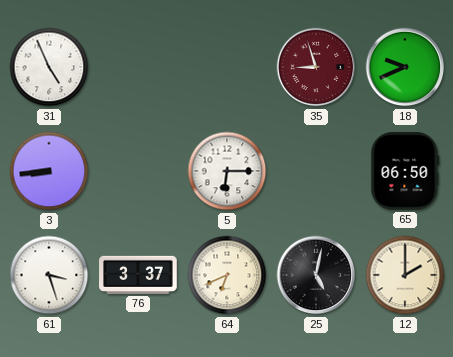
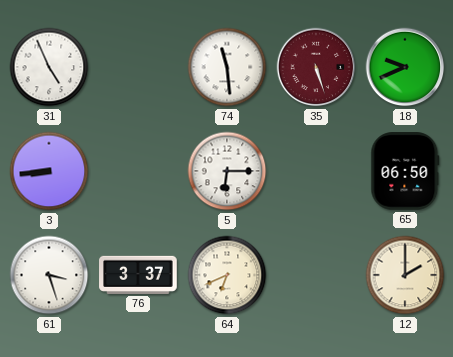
74: none -> 11:29 (227, 67)
35: 8:57 -> 5:27 (316, 67)
25: 5:02 -> none (316, 275)
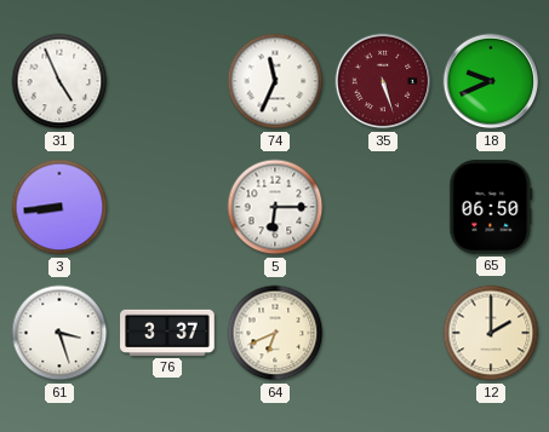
74: 11:29 -> 11:34 (275, 81)
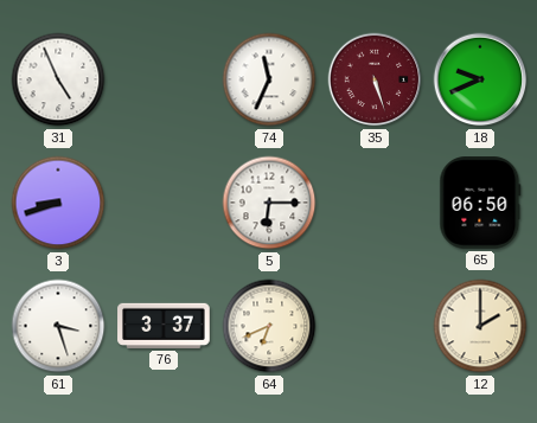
3: 8:44 -> 8:42 (58, 203)
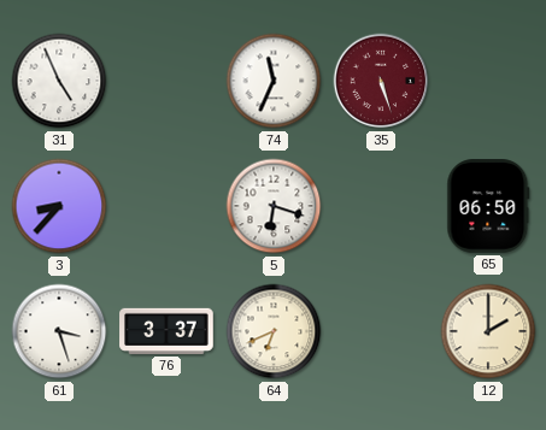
18: 9:41 -> none (480, 79)
3: 8:42 -> 8:37 (59, 206)
5: 6:15 -> 6:18 (274, 206)
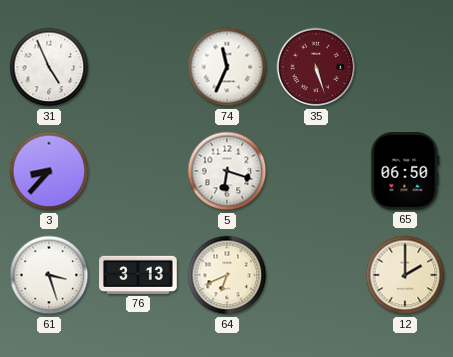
76: 3:37 -> 3:13 (138, 275)
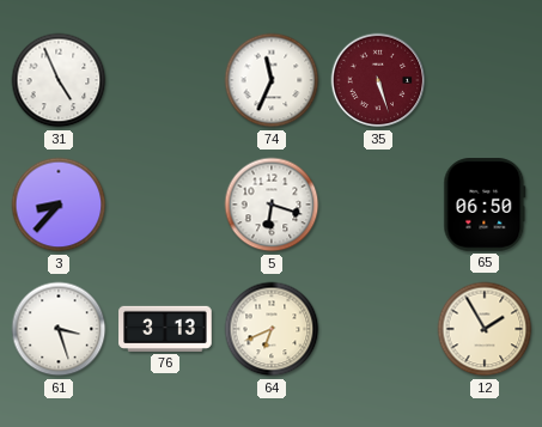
12: 2:00 -> 1:55 (485, 329)
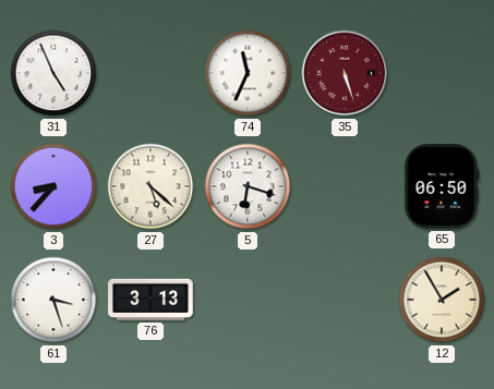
27: none -> 5:22 (150, 186)
64: 6:41 -> none (272, 329)
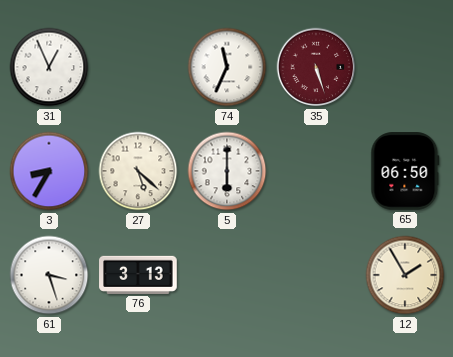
31: 4:56 -> 12:56 (49, 67)
3: 8:37 -> 8:35 (49, 171)
5: 6:18 -> 6:00 (227, 171)
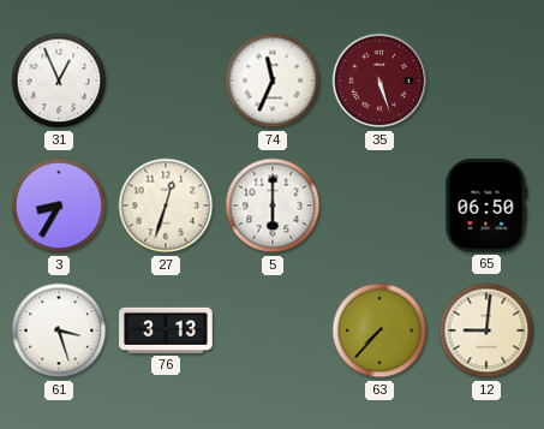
27: 5:22 -> 12:33 (166, 205)
63: none -> 7:37 (379, 330)
12: 1:55 -> 9:01 (486, 330)
